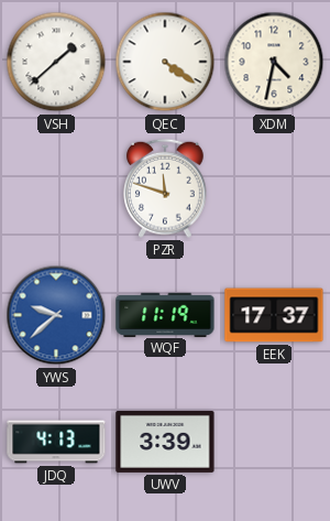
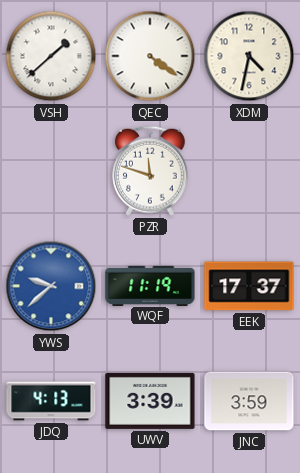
JNC: none -> 3:59 (249, 401)
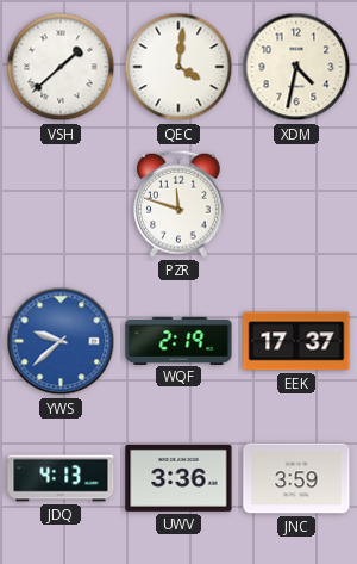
QEC: 4:21 -> 4:01 (178, 67)
WQF: 11:19 -> 2:19 (178, 340)
UWV: 3:39 -> 3:36 (178, 478)
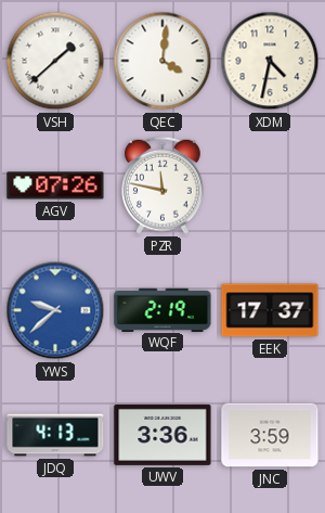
AGV: none -> 07:26 (55, 185)
PZR: 11:48 -> 11:47 (164, 185)
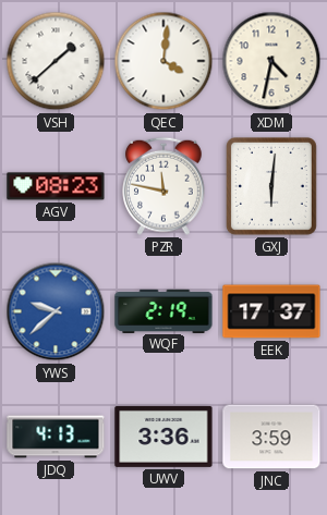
AGV: 07:26 -> 08:23 (56, 186)
GXJ: none -> 6:01 (271, 186)
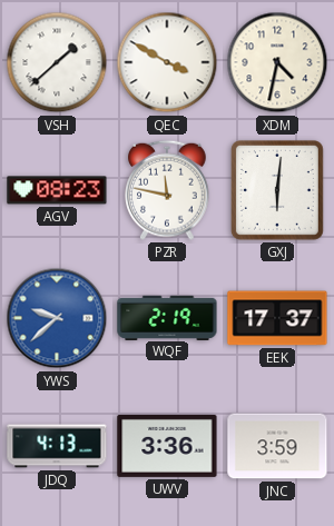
QEC: 4:01 -> 3:50 (167, 62)
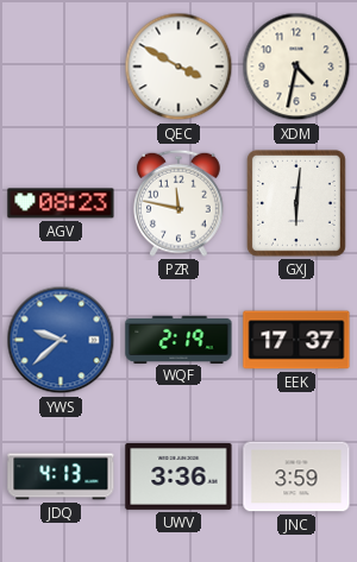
VSH: 1:38 -> none (57, 62)
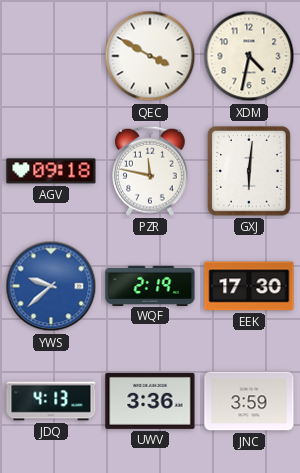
AGV: 08:23 -> 09:18 (51, 171)
EEK: 17:37 -> 17:30 (249, 286)
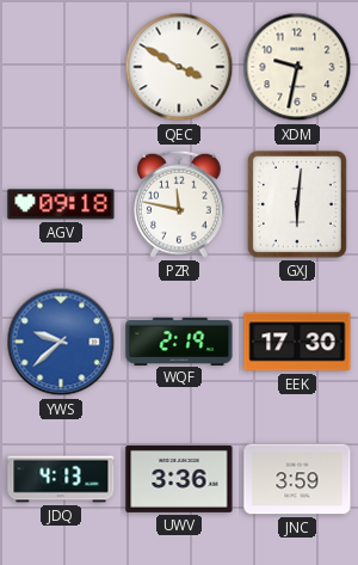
XDM: 4:32 -> 9:32 (297, 67)
